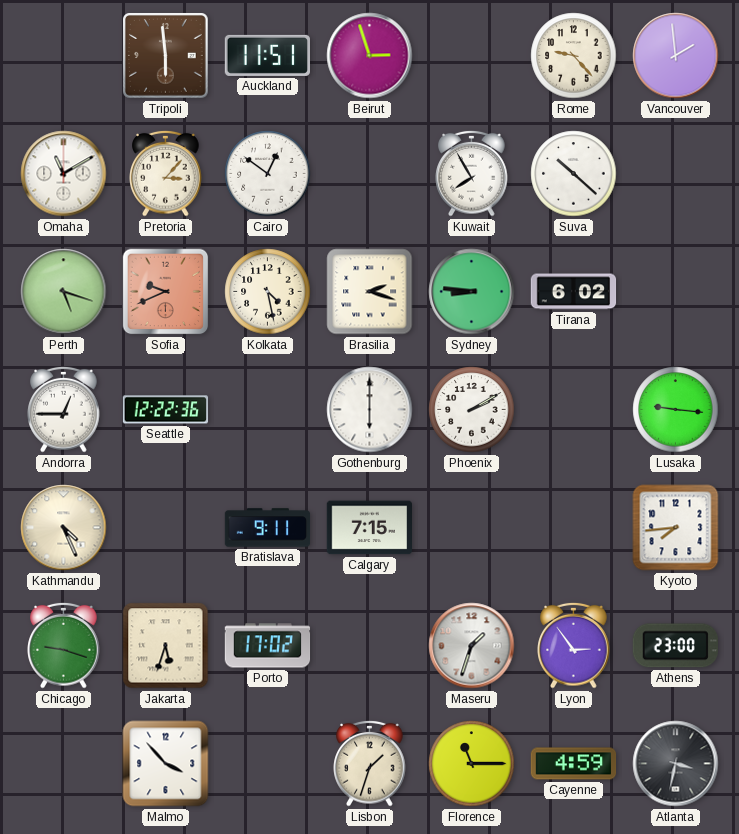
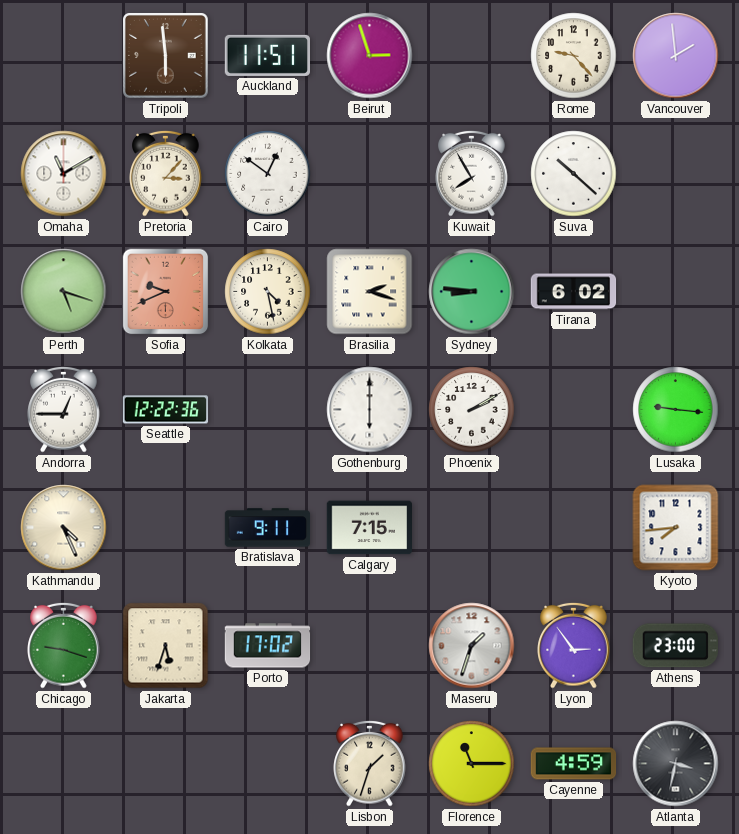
Malmo: 3:53 -> none (166, 764)
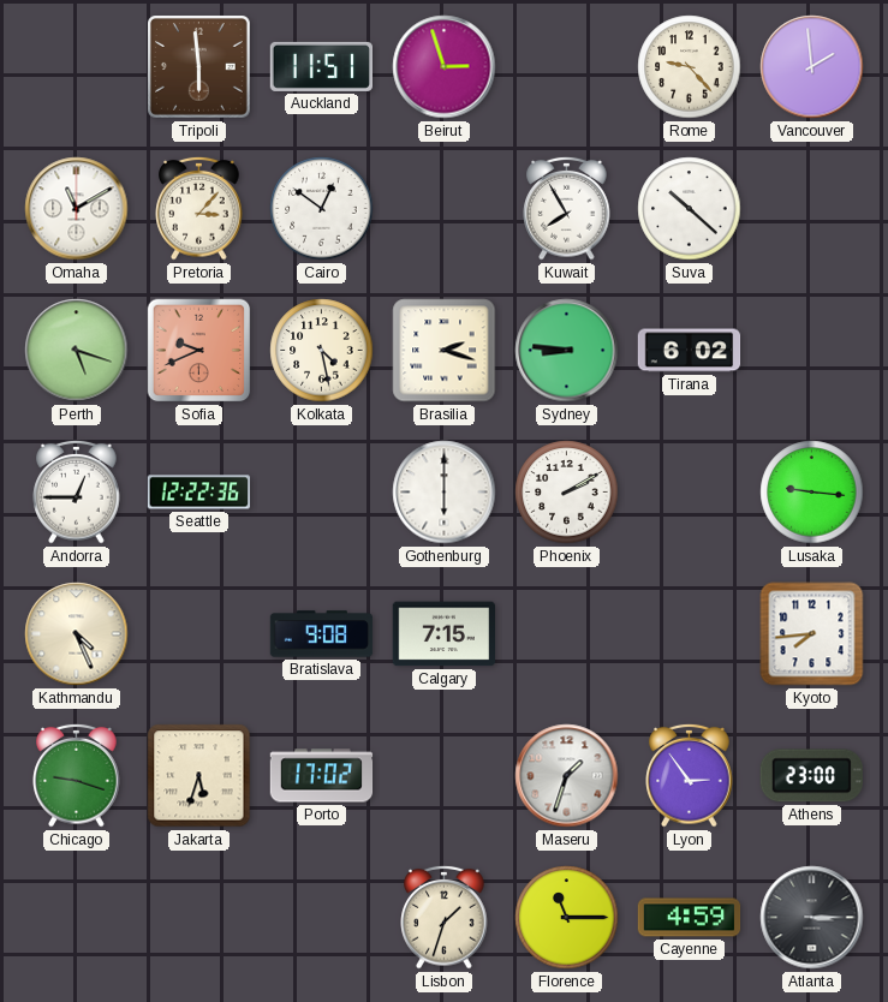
Bratislava: 9:11 -> 9:08 (322, 634)
Atlanta: 3:32 -> 3:15 (812, 918)
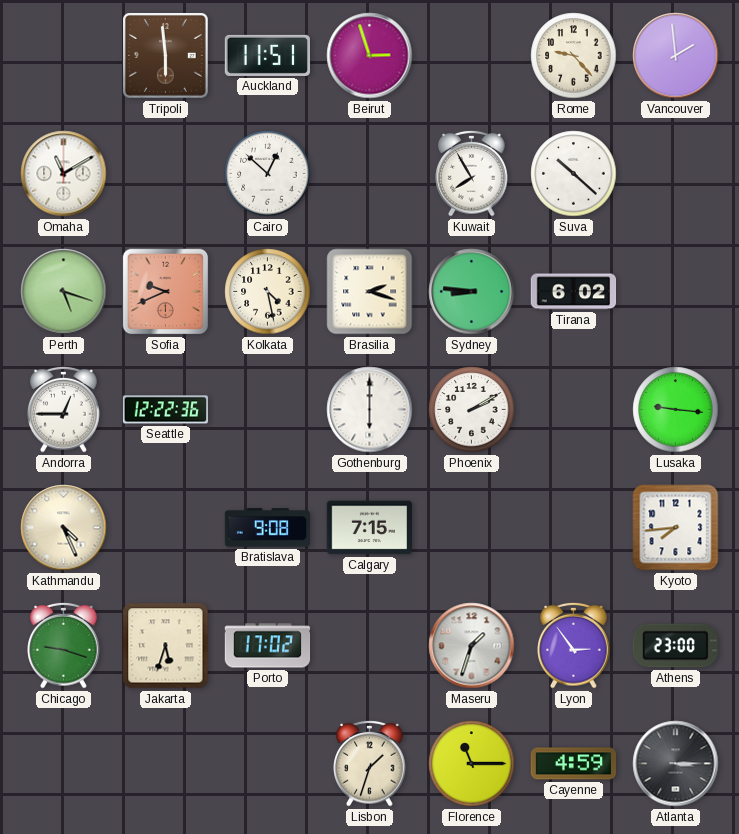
Pretoria: 3:07 -> none (199, 208)
Cairo: 12:51 -> 12:52 (268, 174)
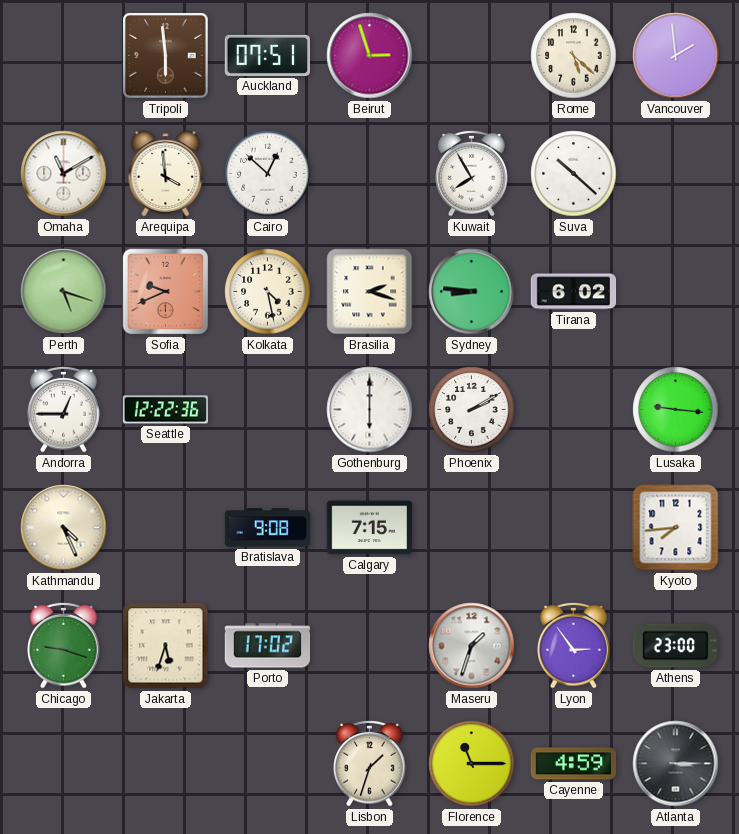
Auckland: 11:51 -> 07:51 (268, 55)
Rome: 9:23 -> 5:22 (574, 56)
Arequipa: none -> 3:59 (166, 174)
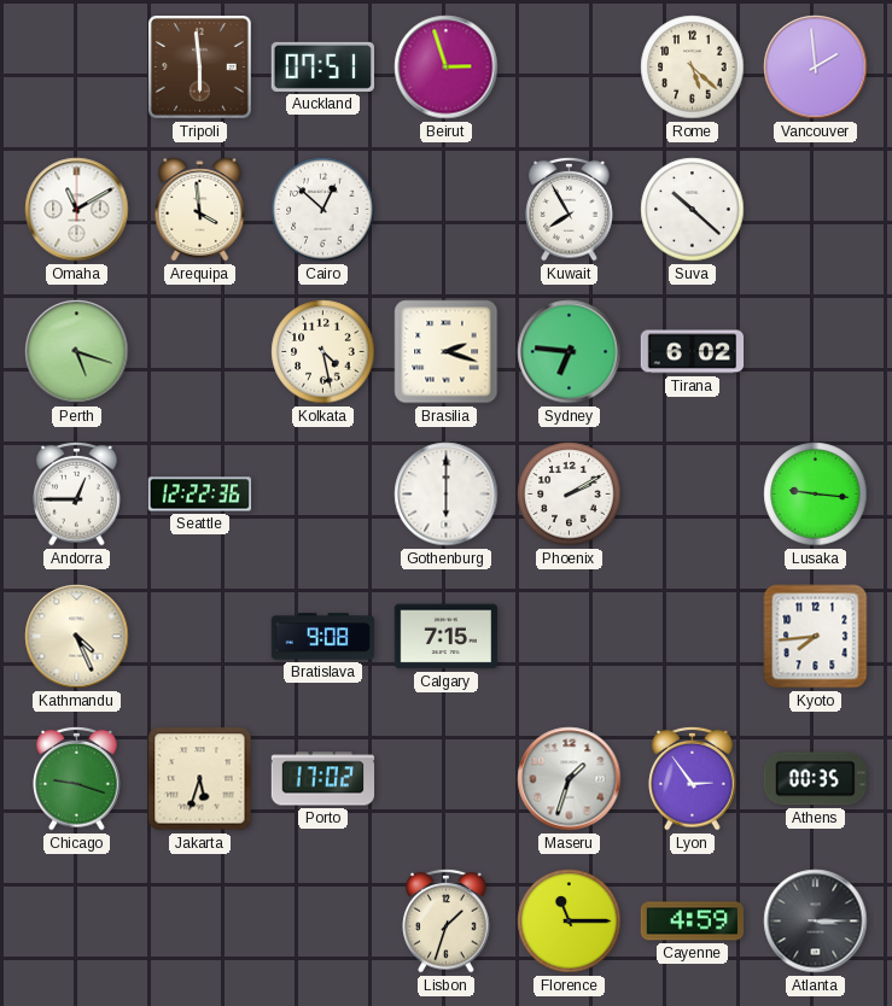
Sofia: 9:41 -> none (166, 292)
Sydney: 8:46 -> 6:46 (570, 352)
Athens: 23:00 -> 00:35 (815, 779)
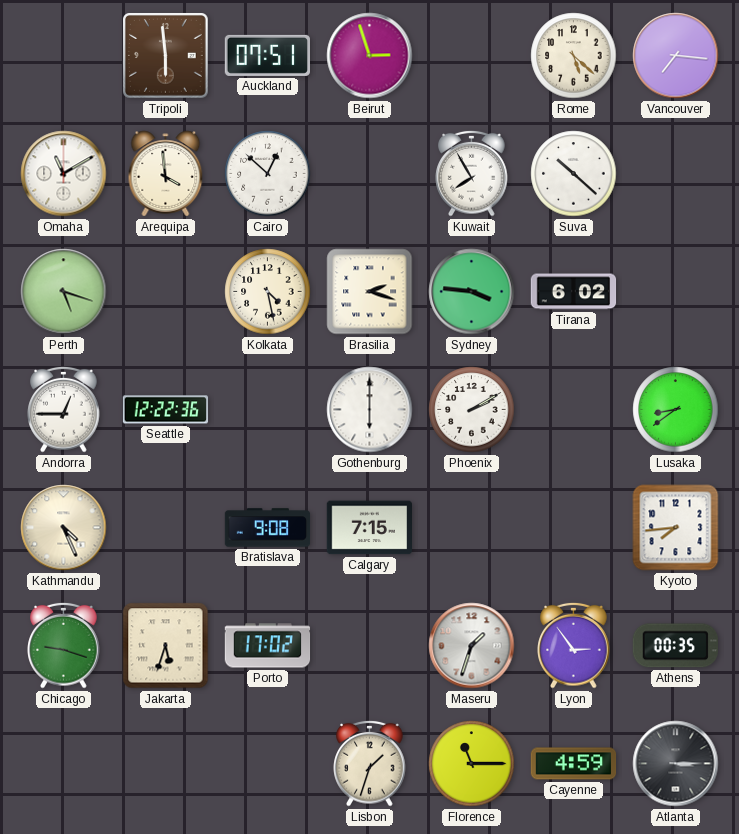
Vancouver: 1:59 -> 7:16 (676, 56)
Sydney: 6:46 -> 3:46 (472, 292)
Lusaka: 9:16 -> 8:39 (676, 410)
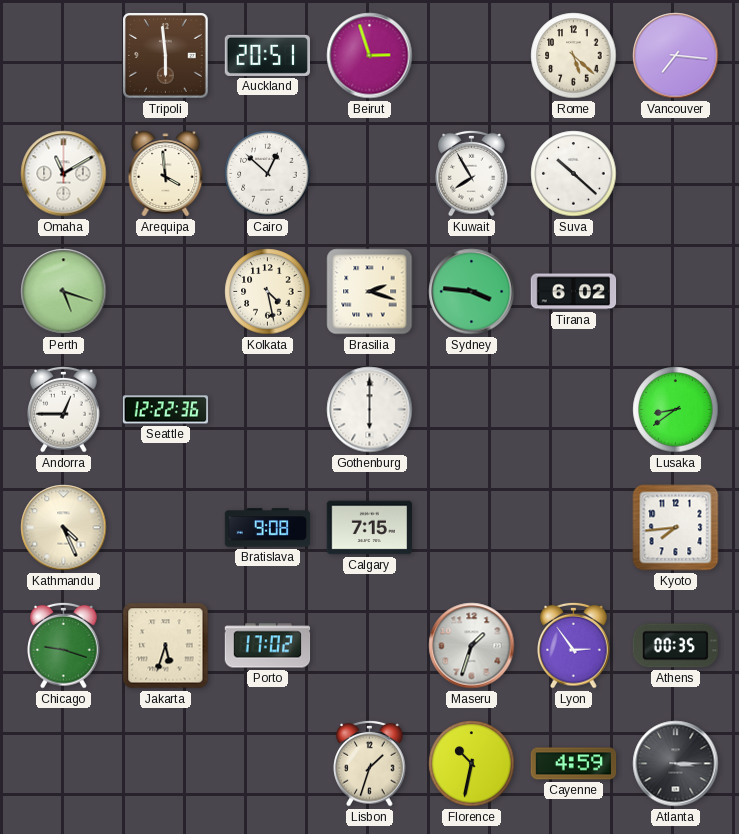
Auckland: 07:51 -> 20:51 (268, 55)
Phoenix: 2:10 -> none (472, 410)
Florence: 11:15 -> 10:32 (472, 764)
